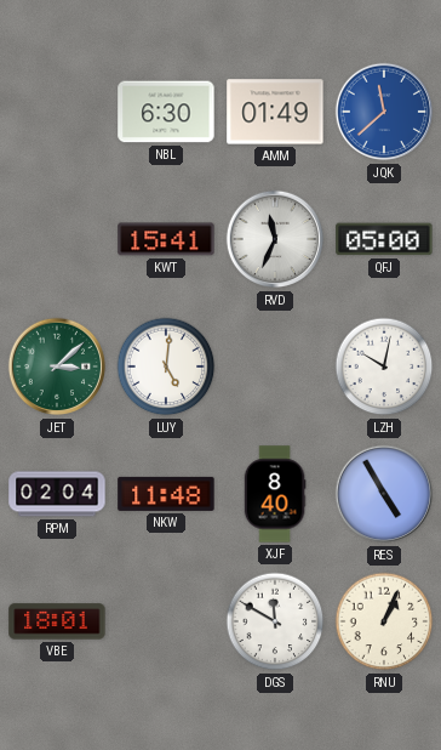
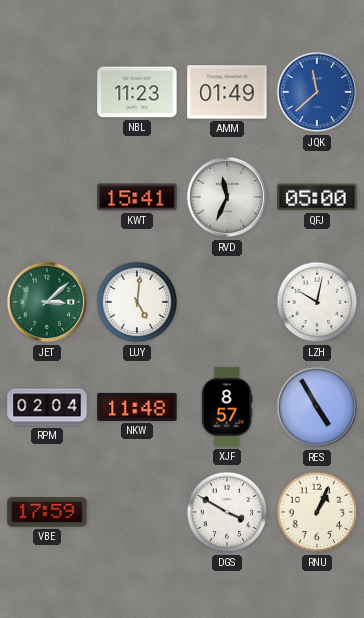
NBL: 6:30 -> 11:23 (137, 92)
XJF: 8:40 -> 8:57 (227, 407)
VBE: 18:01 -> 17:59 (47, 512)
DGS: 11:50 -> 3:50 (227, 512)
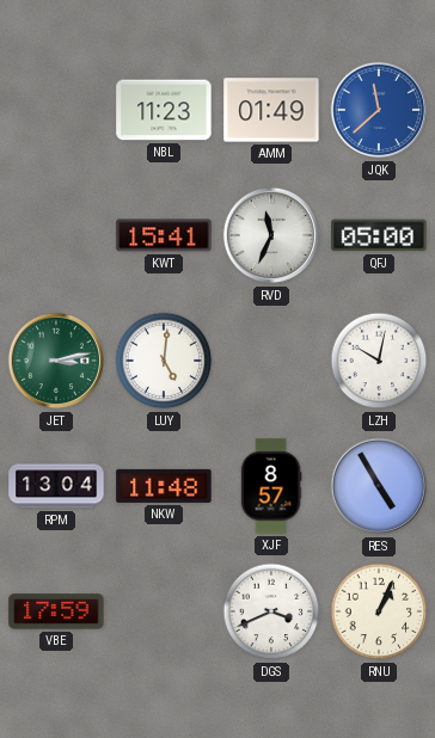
JET: 3:08 -> 3:13 (56, 361)
RPM: 02:04 -> 13:04 (56, 486)
DGS: 3:50 -> 3:41 (271, 611)
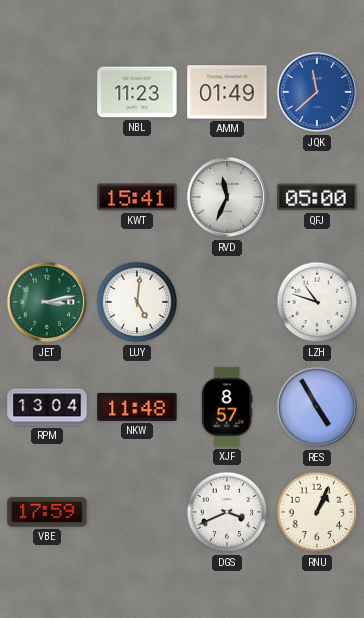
LZH: 10:02 -> 10:48 (317, 302)
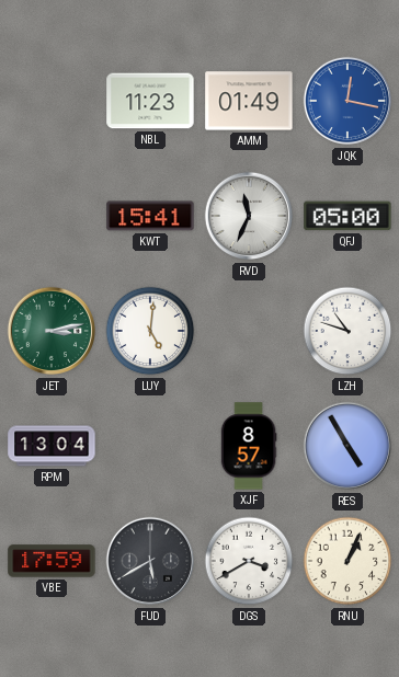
JQK: 11:38 -> 12:17 (347, 101)
NKW: 11:48 -> none (137, 407)
FUD: none -> 5:40 (150, 561)
DGS: 3:41 -> 3:40 (249, 561)
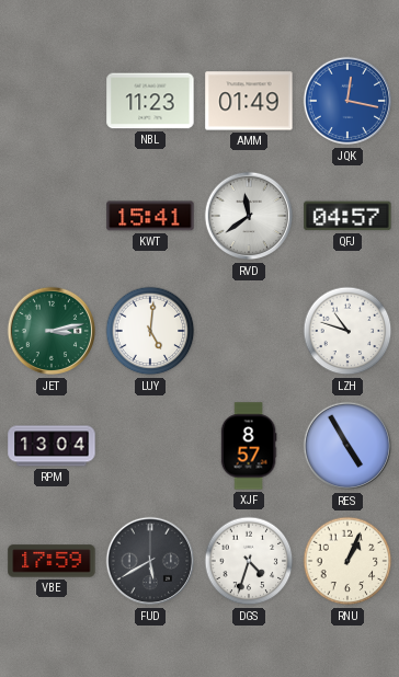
RVD: 11:34 -> 11:39 (249, 216)
QFJ: 05:00 -> 04:57 (347, 216)
DGS: 3:40 -> 4:33 (249, 561)
